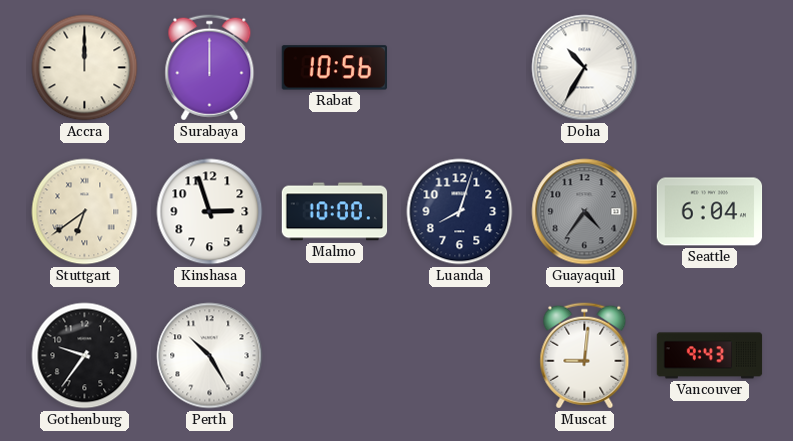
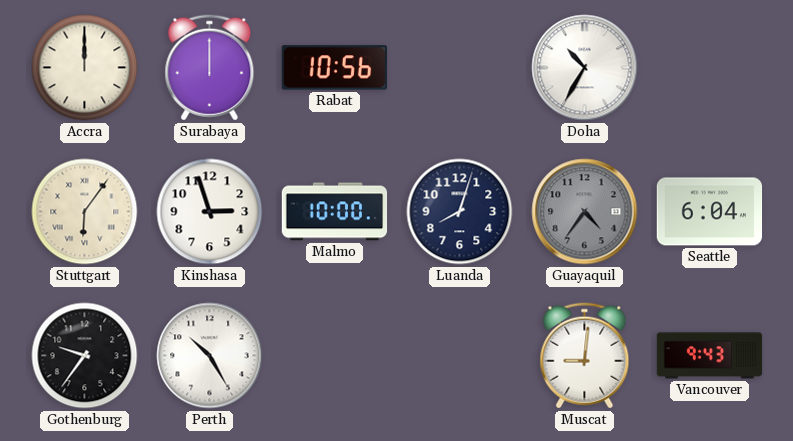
Stuttgart: 6:39 -> 6:06 (85, 212)
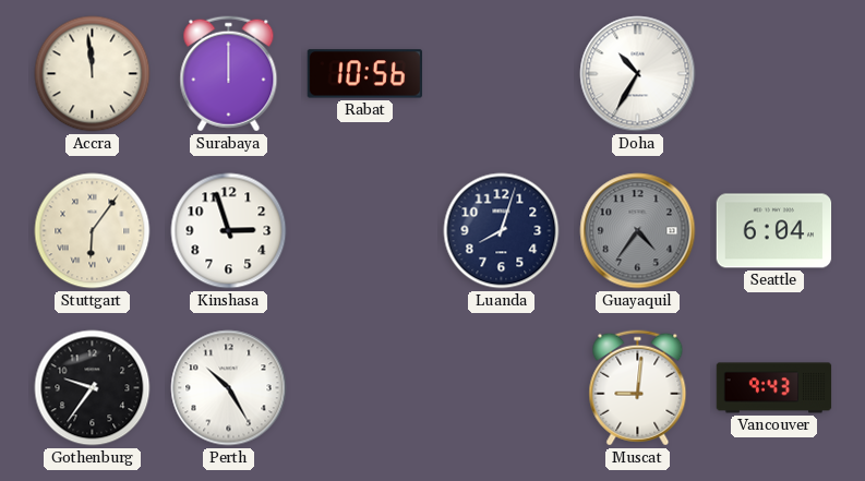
Accra: 12:00 -> 11:59 (93, 74)
Malmo: 10:00 -> none (335, 212)
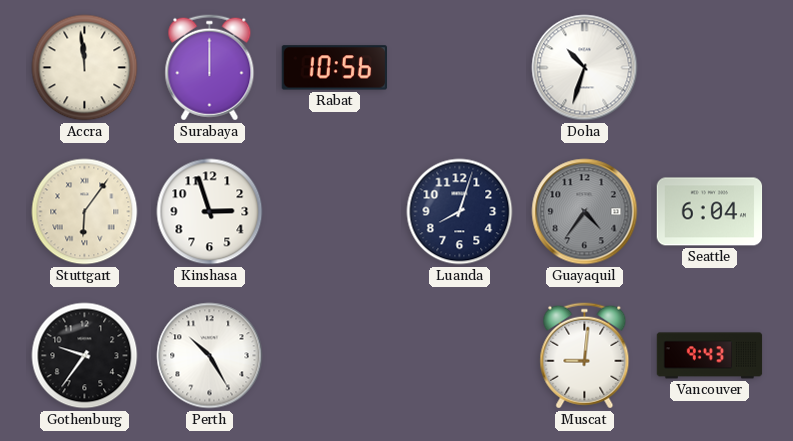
Doha: 10:35 -> 10:33 (585, 68)
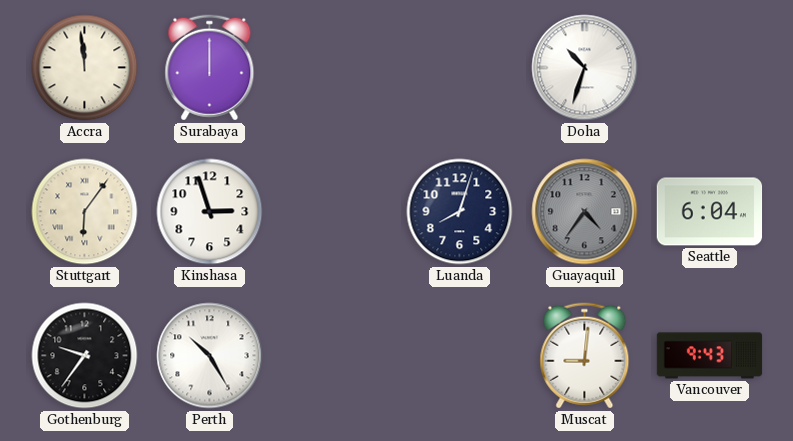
Rabat: 10:56 -> none (334, 68)
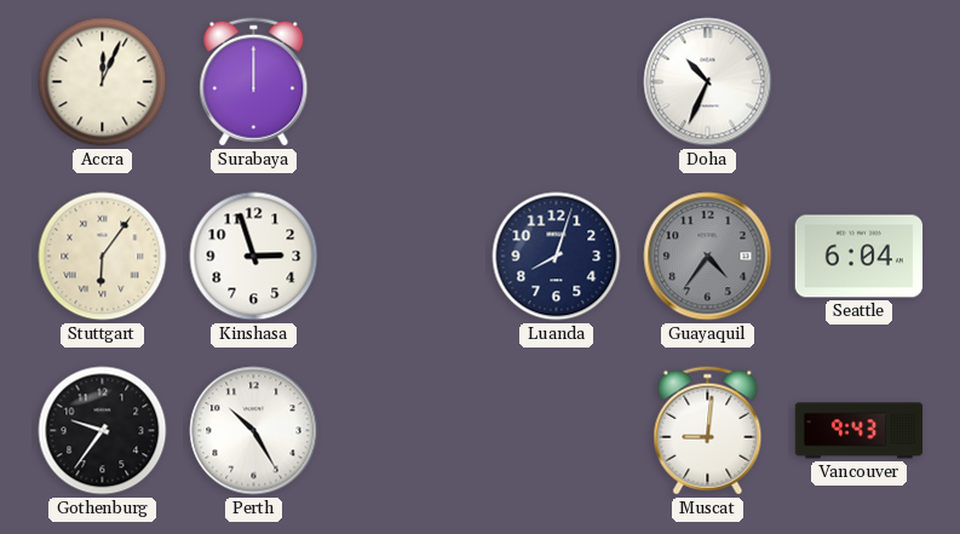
Accra: 11:59 -> 12:04 (103, 82)
Doha: 10:33 -> 10:34 (708, 82)
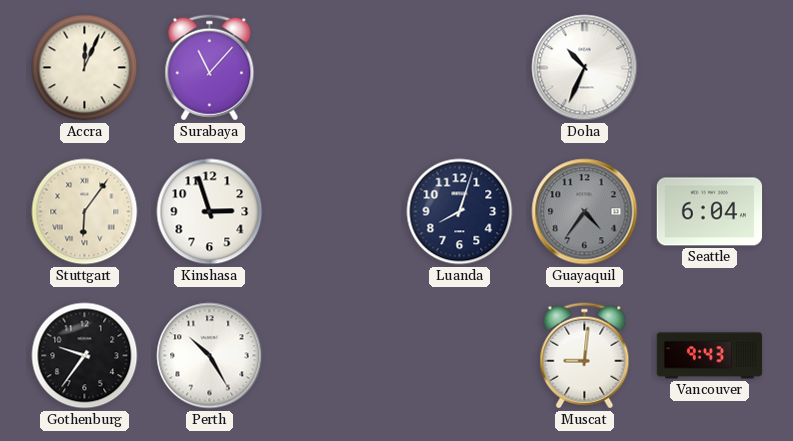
Surabaya: 12:00 -> 11:07 (210, 68)
